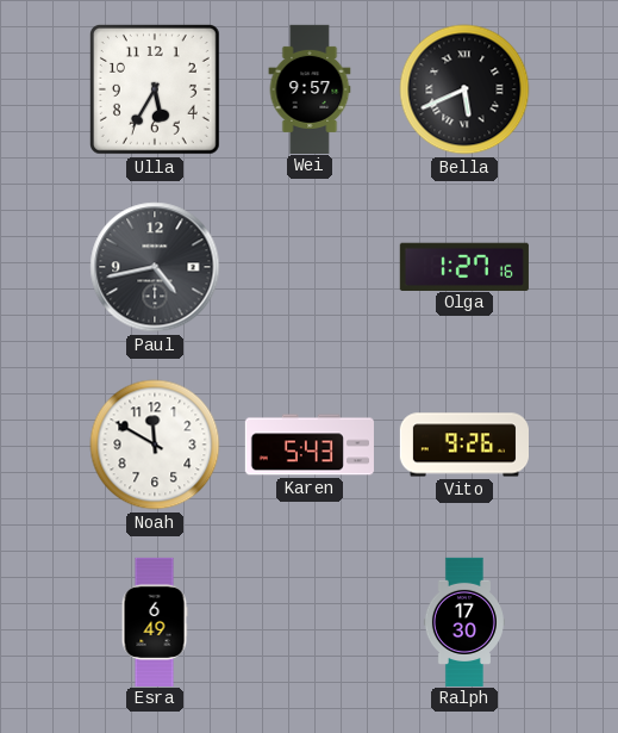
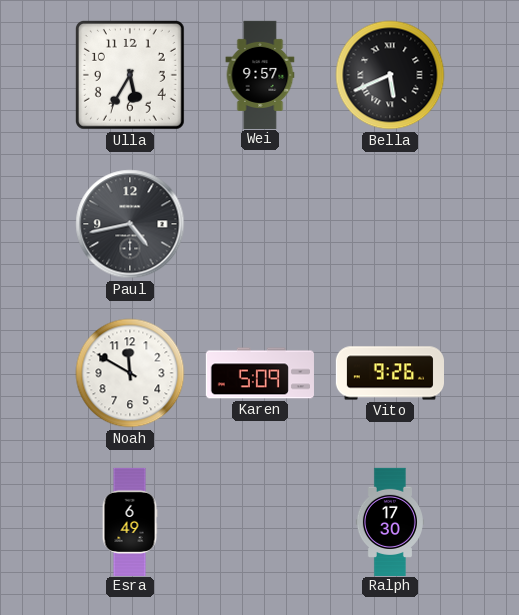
Olga: 1:27 -> none (464, 266)
Karen: 5:43 -> 5:09 (259, 373)
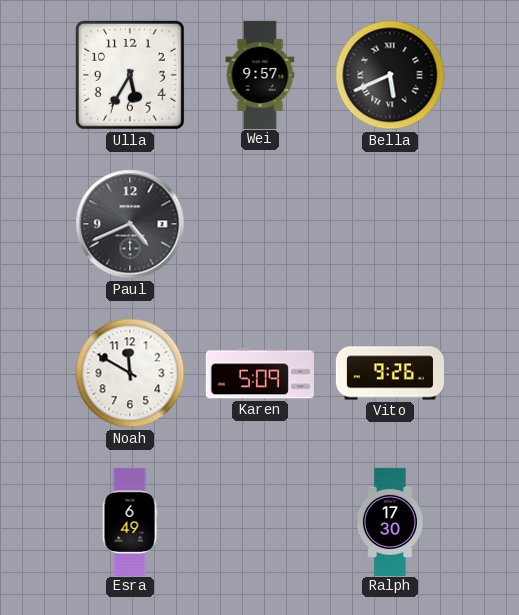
Paul: 4:43 -> 4:41 (130, 224)
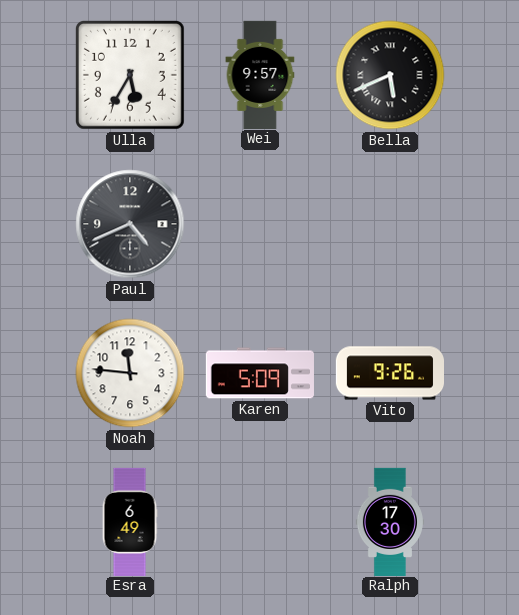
Noah: 11:50 -> 11:46 (130, 373)
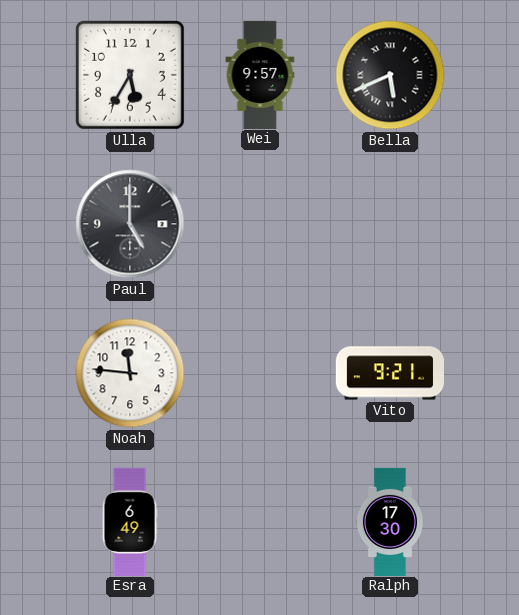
Paul: 4:41 -> 5:00 (130, 224)
Karen: 5:09 -> none (259, 373)
Vito: 9:26 -> 9:21 (389, 373)
